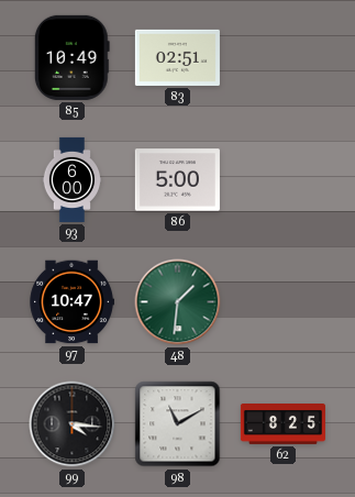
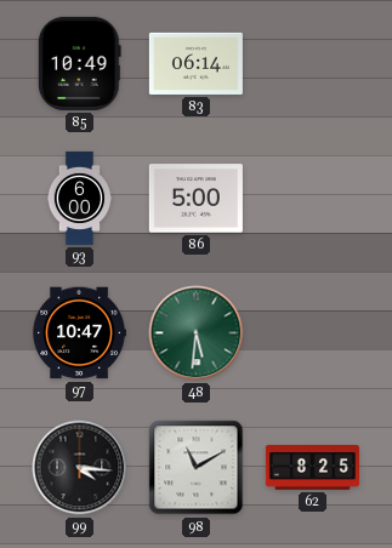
83: 02:51 -> 06:14 (195, 63)
48: 1:31 -> 5:31 (197, 333)
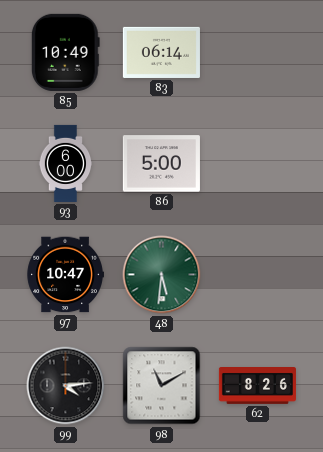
99: 4:16 -> 4:14 (66, 386)
62: 8:25 -> 8:26 (257, 386)
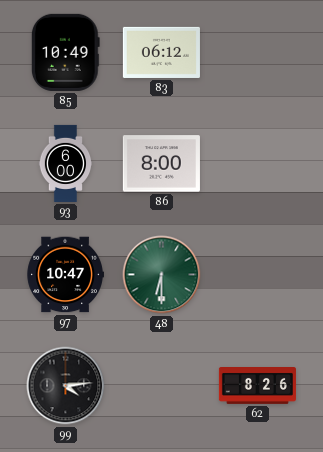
83: 06:14 -> 06:12 (161, 52)
86: 5:00 -> 8:00 (161, 164)
48: 5:31 -> 6:30 (162, 275)
98: 11:10 -> none (162, 386)
